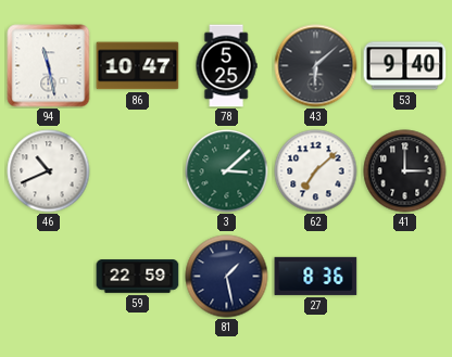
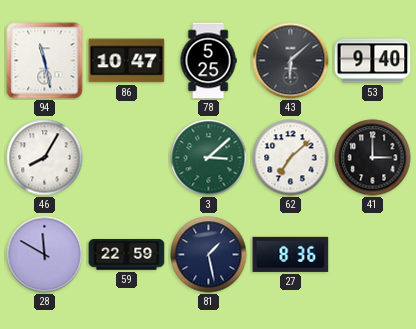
46: 10:41 -> 8:05 (45, 158)
28: none -> 11:50 (45, 255)
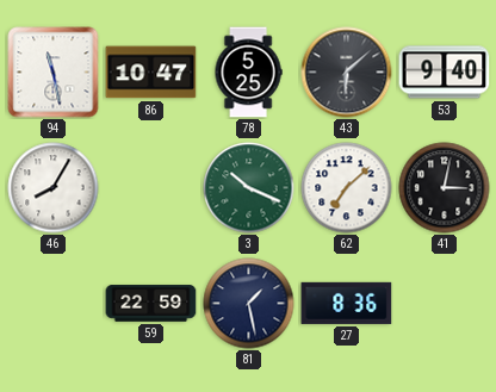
3: 3:08 -> 10:19 (249, 188)
41: 3:00 -> 3:02 (445, 188)
28: 11:50 -> none (45, 255)
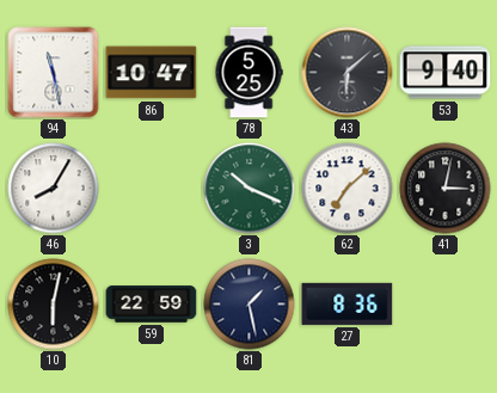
10: none -> 6:02 (54, 305)
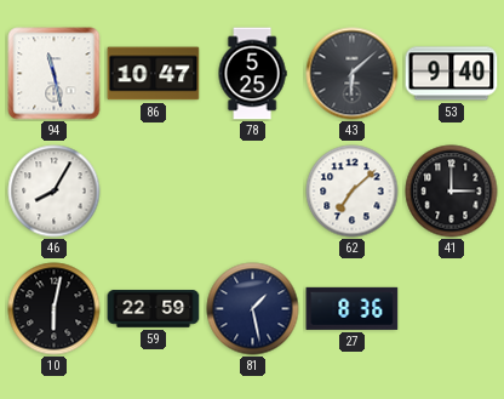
3: 10:19 -> none (250, 189)
41: 3:02 -> 3:00 (452, 192)
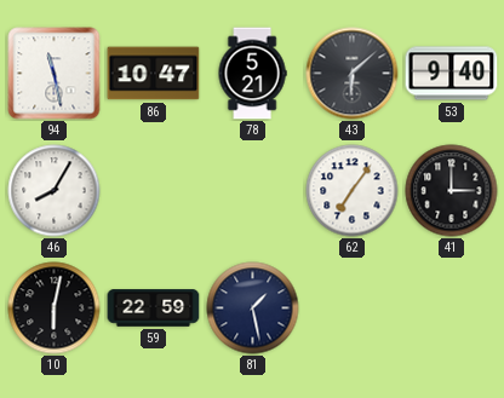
78: 5:25 -> 5:21 (252, 74)
62: 7:08 -> 7:06 (353, 191)
27: 8:36 -> none (353, 308)
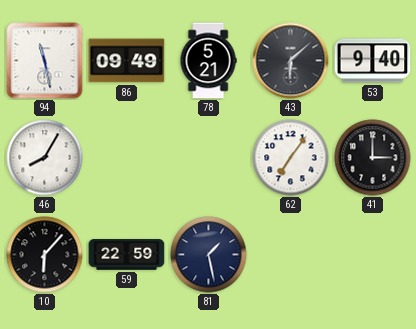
86: 10:47 -> 09:49 (127, 61)
10: 6:02 -> 6:07 (45, 255)
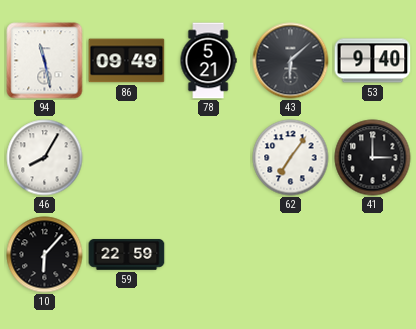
81: 1:28 -> none (209, 255)
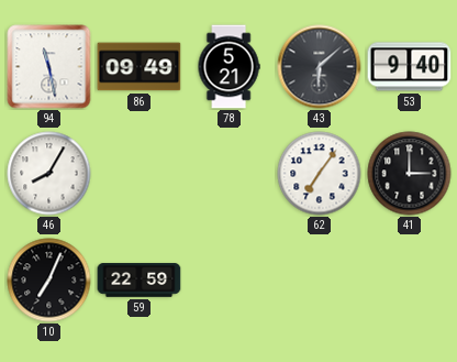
10: 6:07 -> 7:04 (49, 281)
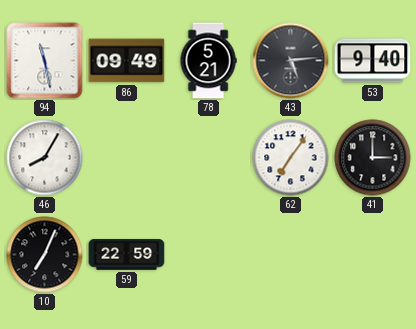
43: 6:08 -> 5:14 (291, 61)
